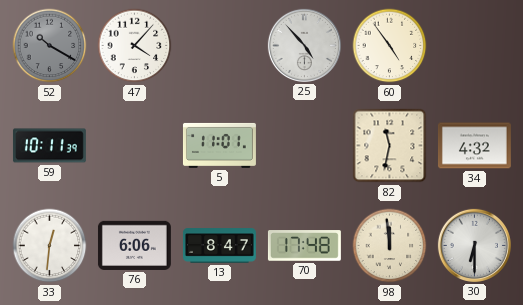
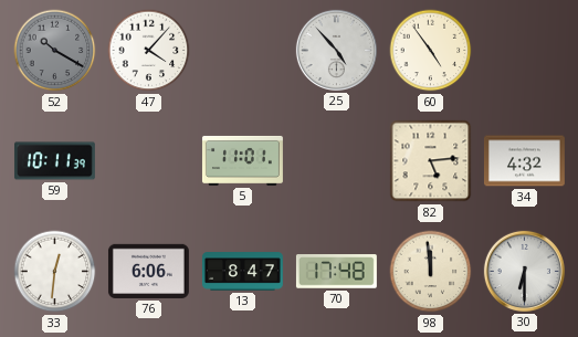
82: 11:32 -> 5:14 (431, 161)
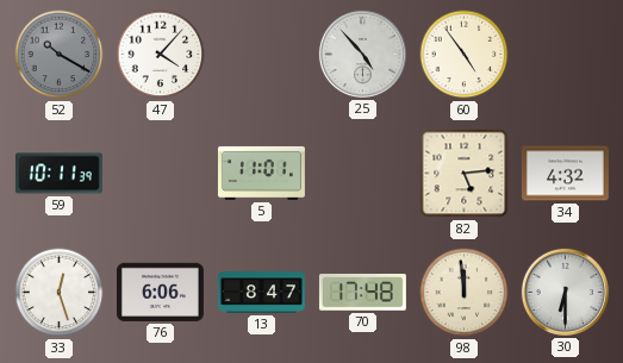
33: 12:31 -> 12:27 (60, 293)
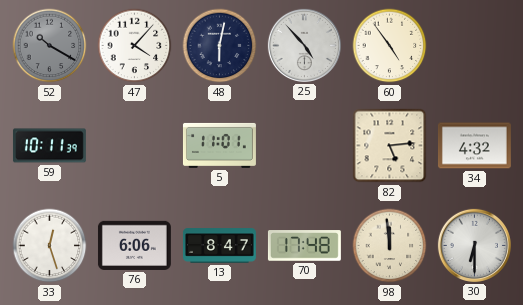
48: none -> 6:02 (220, 46)
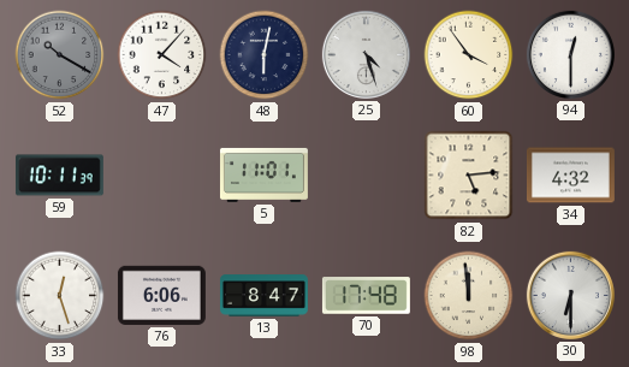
25: 4:53 -> 4:27 (366, 54)
60: 4:54 -> 3:54 (469, 55)
94: none -> 12:30 (570, 54)
